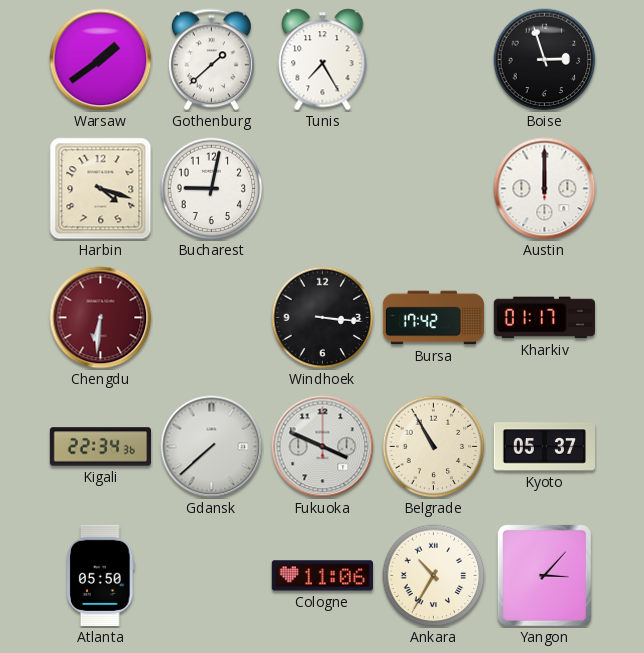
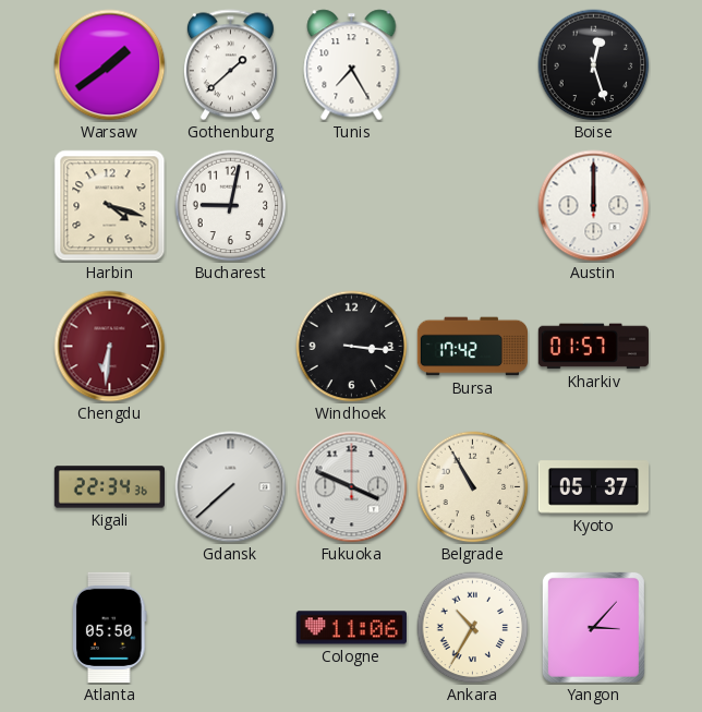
Boise: 2:57 -> 12:27 (594, 65)
Kharkiv: 01:17 -> 01:57 (593, 347)
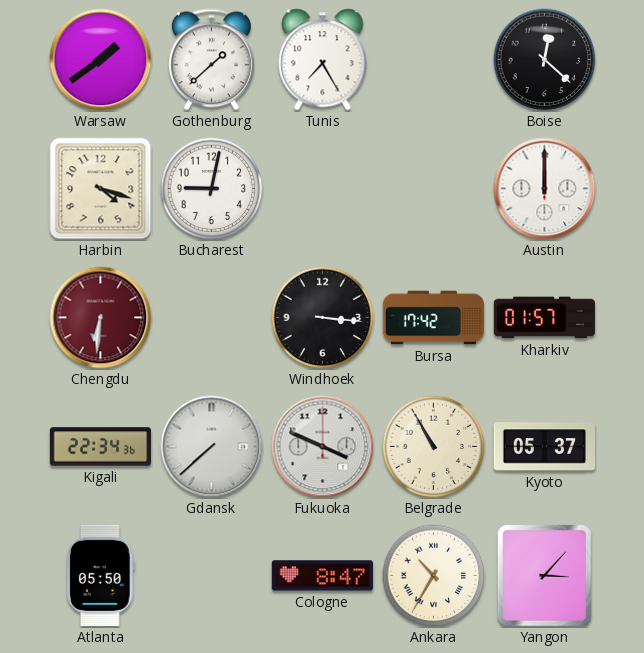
Boise: 12:27 -> 12:22 (545, 60)
Cologne: 11:06 -> 8:47 (322, 576)
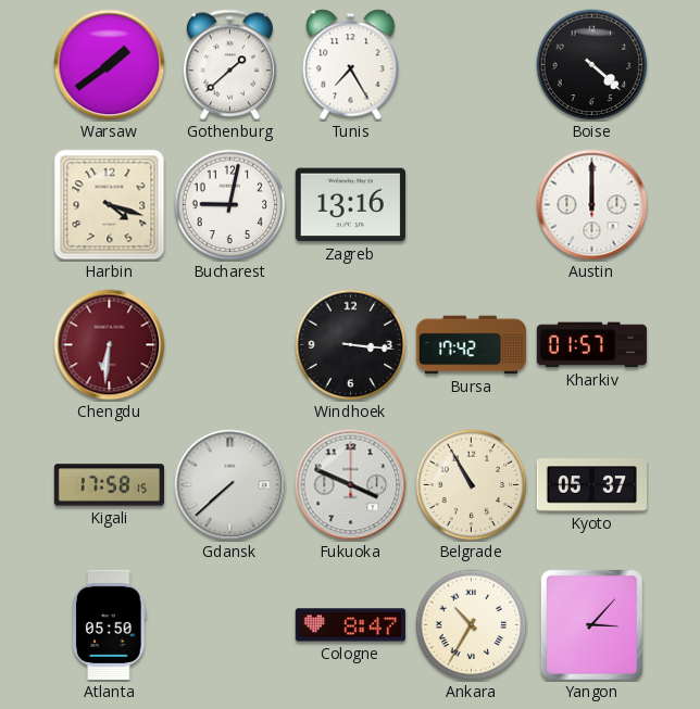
Boise: 12:22 -> 4:22 (592, 65)
Zagreb: none -> 13:16 (350, 205)
Kigali: 22:34 -> 17:58 (109, 485)
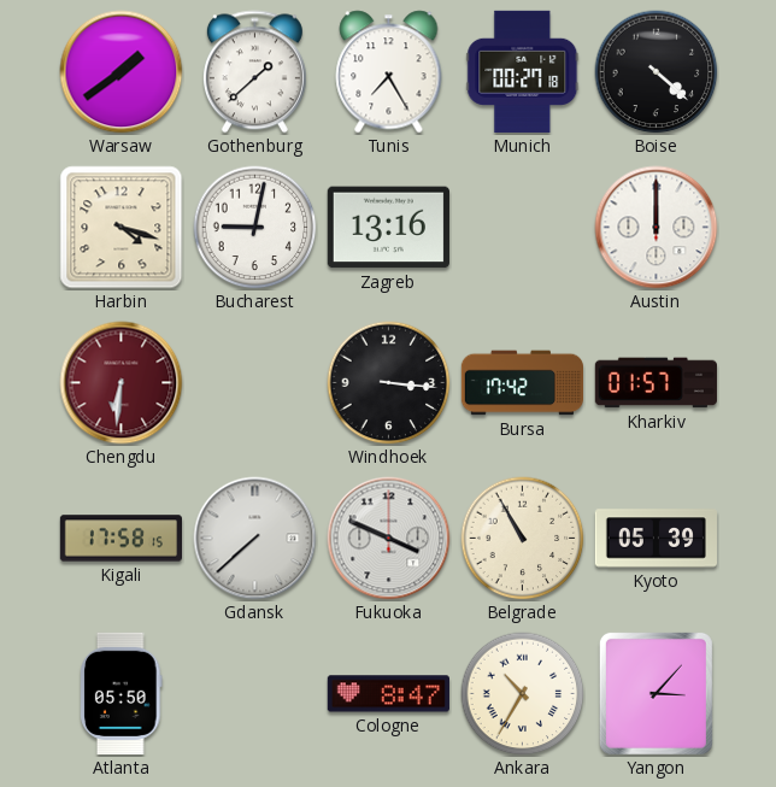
Munich: none -> 00:27 (523, 71)
Kyoto: 05:37 -> 05:39 (656, 539)
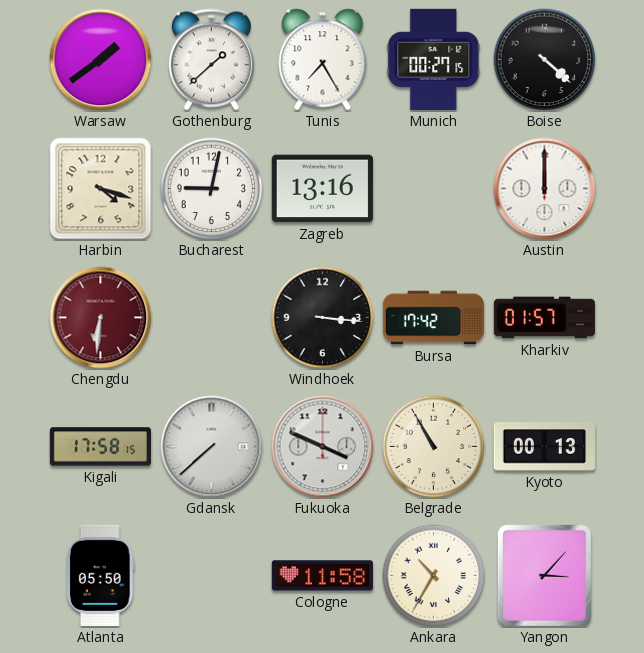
Munich: 00:27:18 -> 00:27:15 (434, 59)
Kyoto: 05:39 -> 00:13 (544, 447)
Cologne: 8:47 -> 11:58 (322, 576)
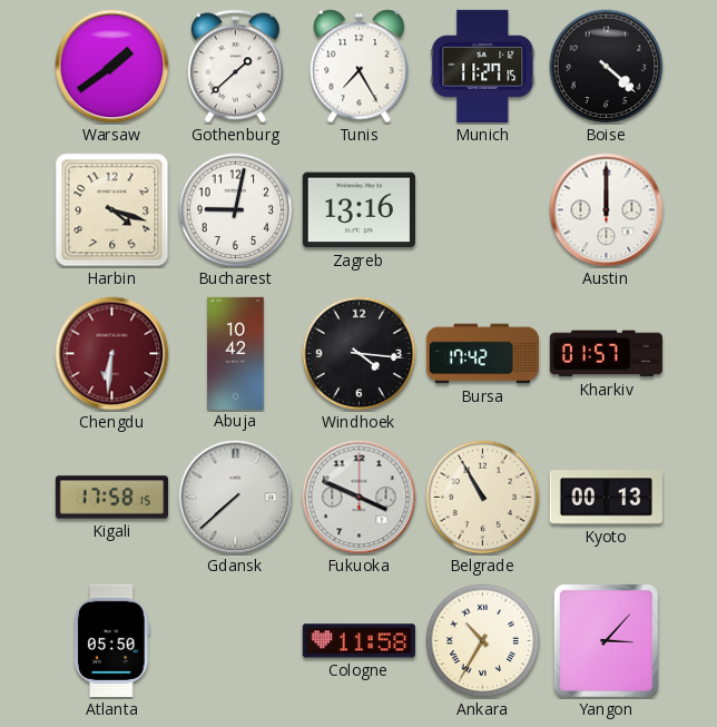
Munich: 00:27 -> 11:27 (483, 66)
Abuja: none -> 10:42 (236, 353)
Windhoek: 3:16 -> 4:16 (360, 354)
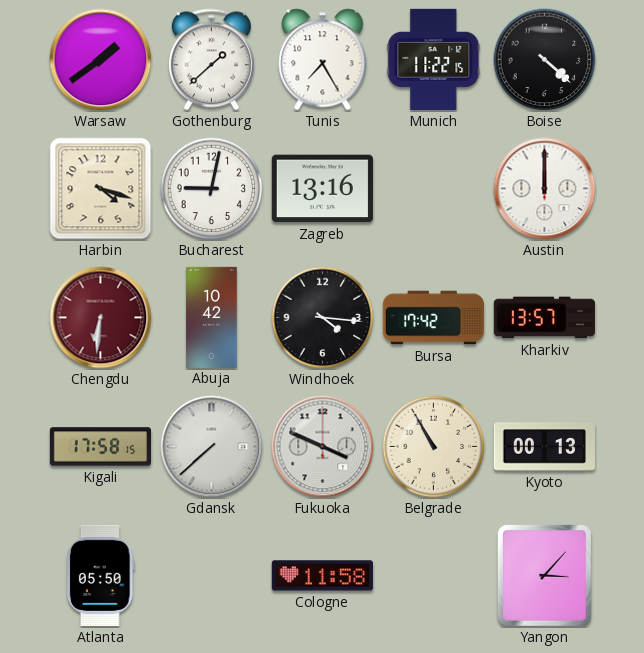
Munich: 11:27 -> 11:22 (434, 59)
Kharkiv: 01:57 -> 13:57 (544, 318)
Ankara: 10:35 -> none (483, 641)
